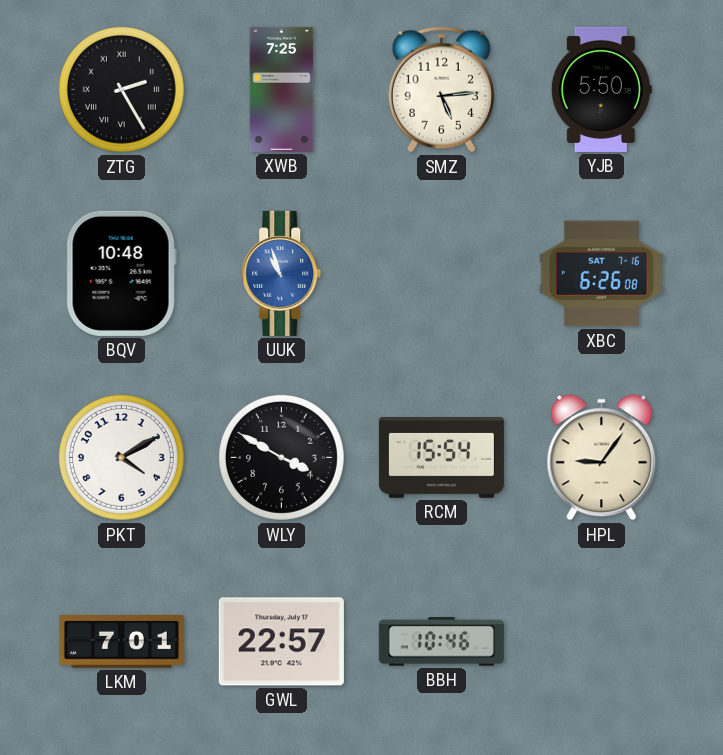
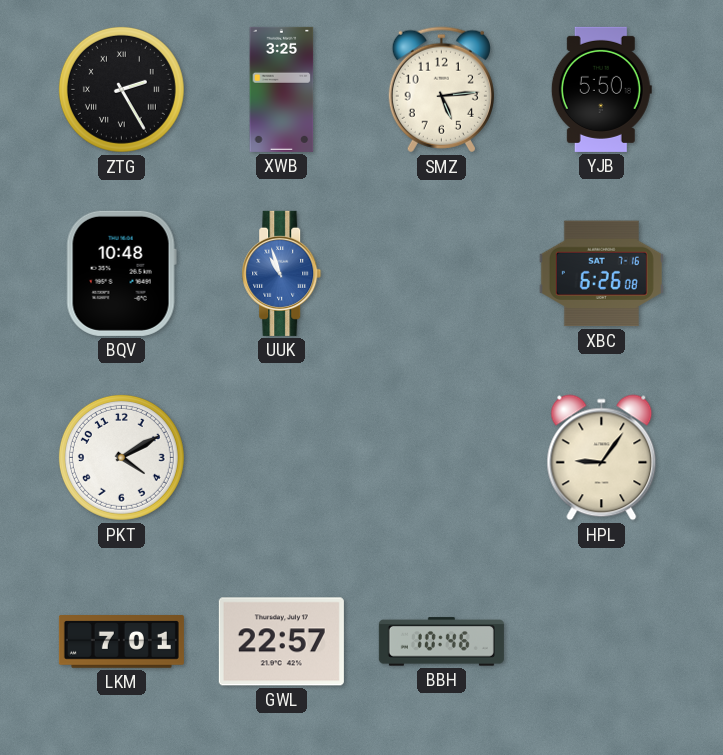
XWB: 7:25 -> 3:25 (282, 89)
WLY: 3:50 -> none (281, 457)
RCM: 15:54 -> none (441, 458)
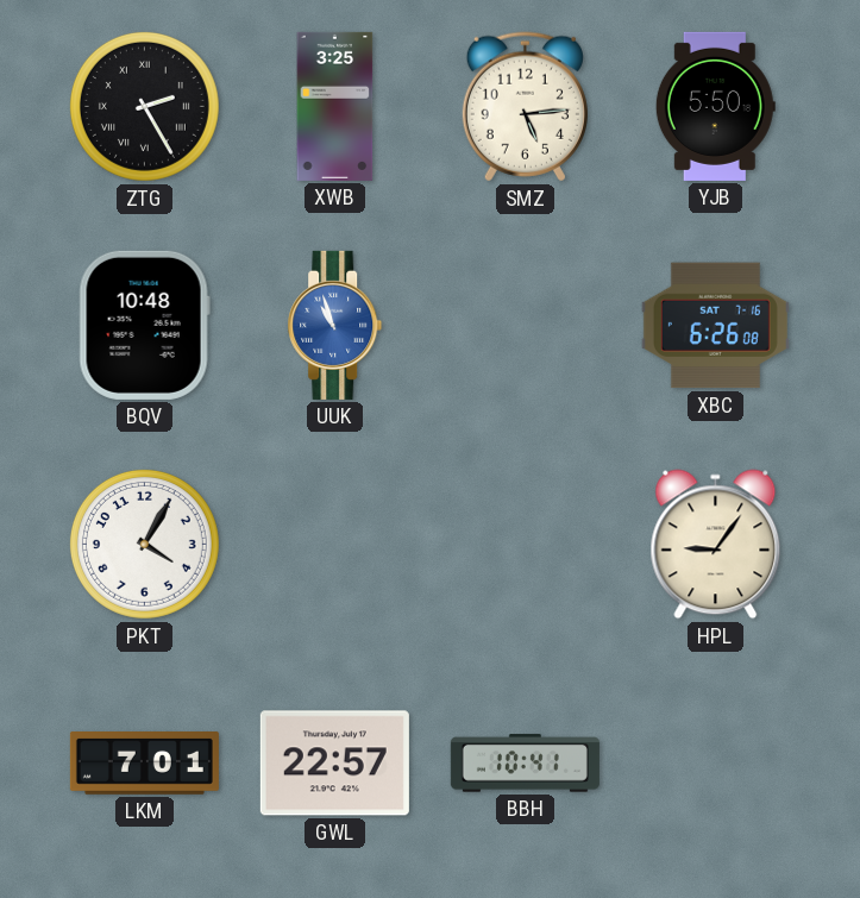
PKT: 4:10 -> 4:05 (144, 544)
BBH: 10:46 -> 10:41 (525, 764)
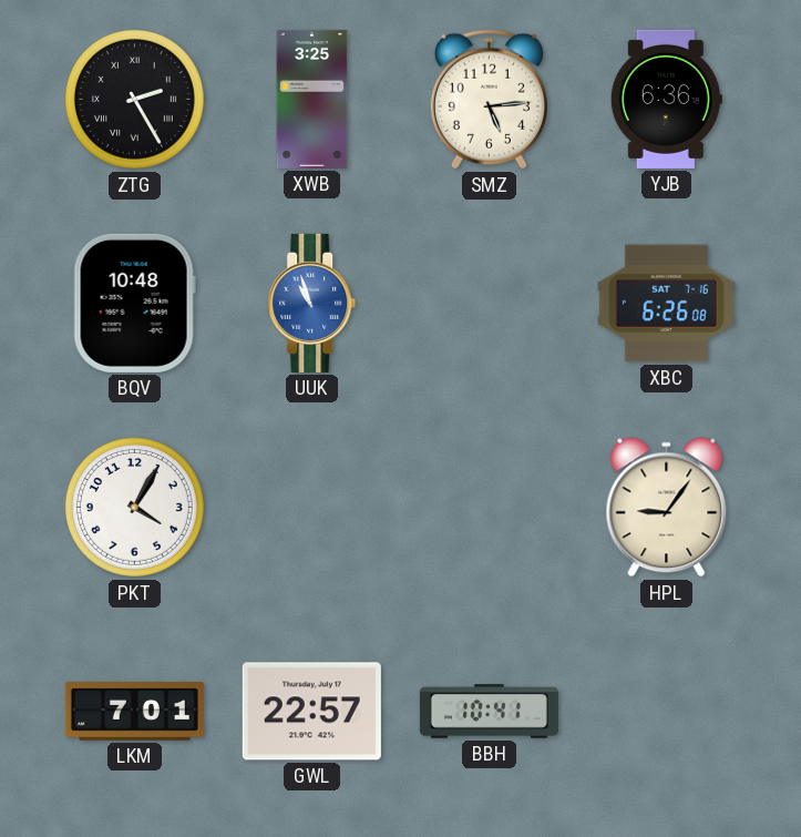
YJB: 5:50 -> 6:36 (666, 99)
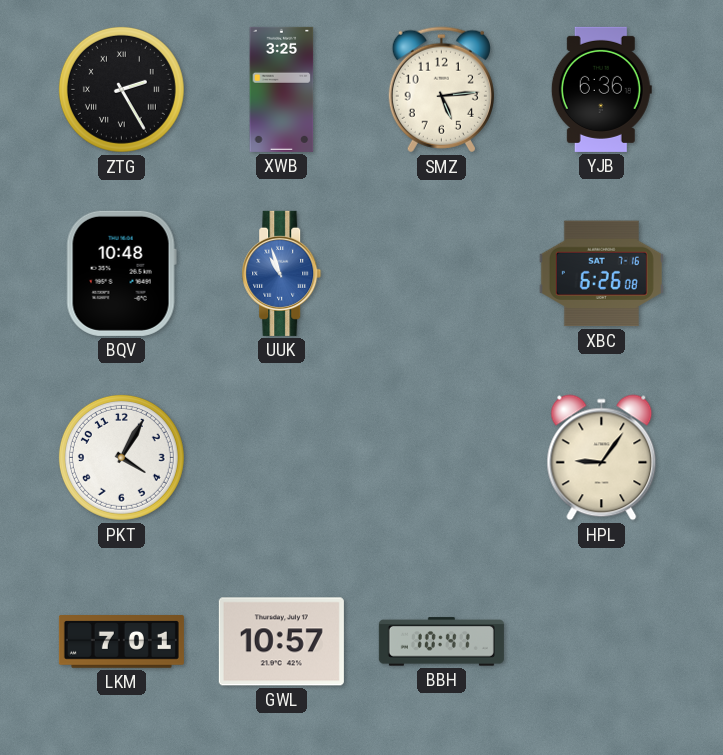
GWL: 22:57 -> 10:57 (281, 642)
